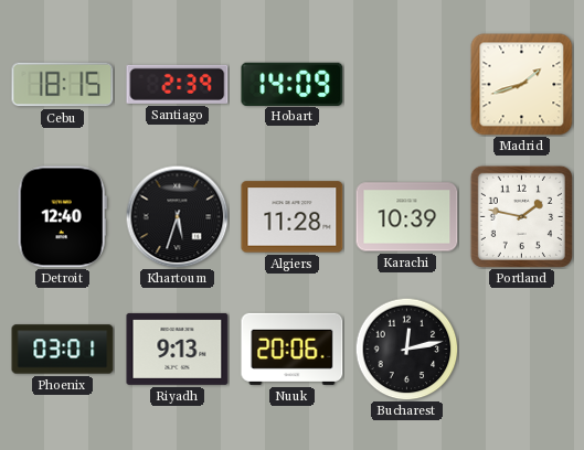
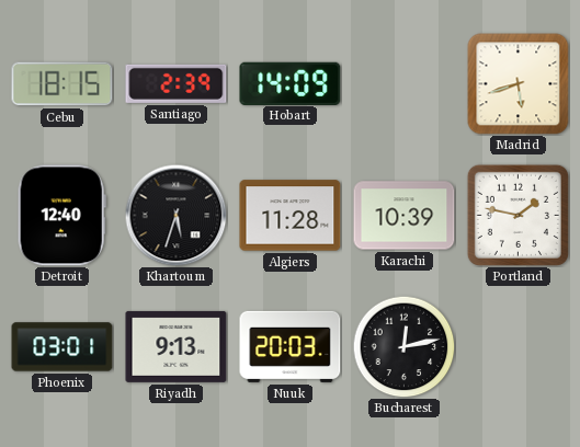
Madrid: 1:42 -> 5:42 (519, 84)
Nuuk: 20:06 -> 20:03 (291, 346)
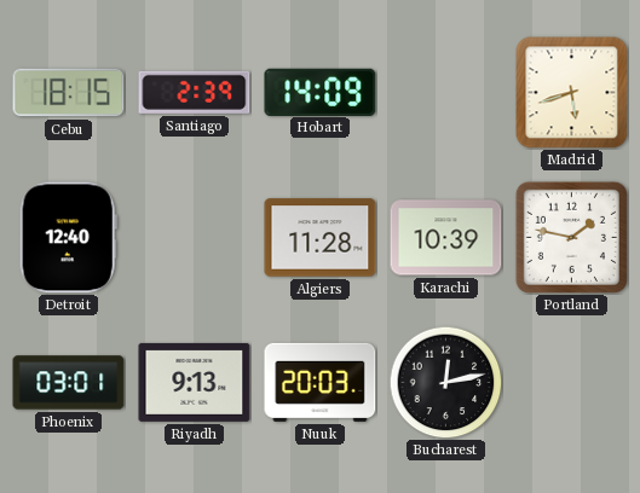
Khartoum: 5:33 -> none (175, 215)
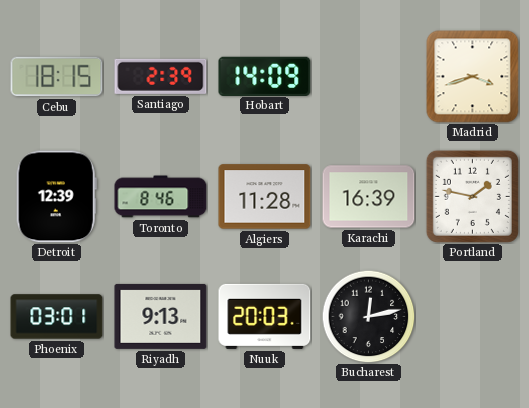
Madrid: 5:42 -> 3:42 (473, 77)
Detroit: 12:40 -> 12:39 (56, 197)
Toronto: none -> 8:46 (161, 197)
Karachi: 10:39 -> 16:39 (369, 197)
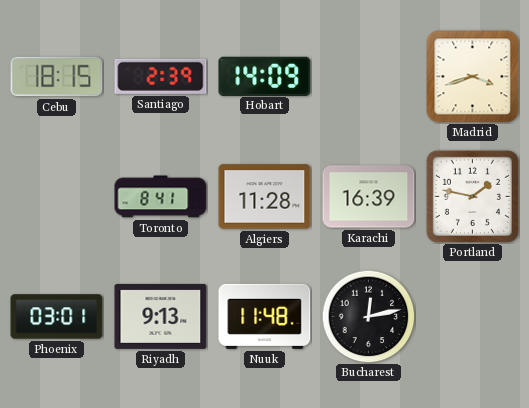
Detroit: 12:39 -> none (56, 197)
Toronto: 8:46 -> 8:41 (161, 197)
Nuuk: 20:03 -> 11:48 (265, 316)
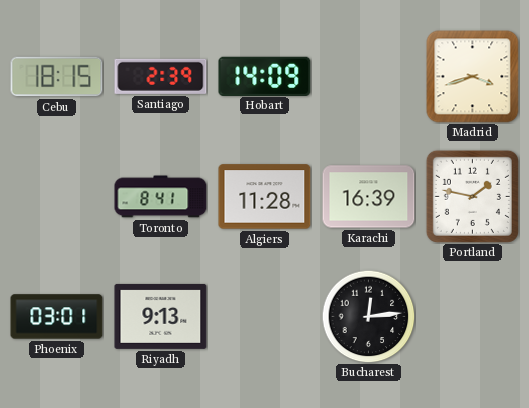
Nuuk: 11:48 -> none (265, 316)
Bucharest: 12:13 -> 12:14 (368, 316)
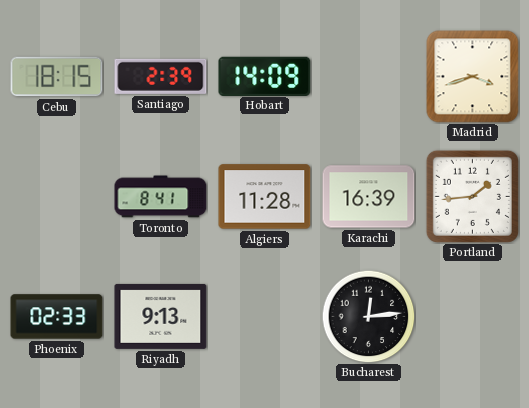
Portland: 1:47 -> 1:44 (472, 196)
Phoenix: 03:01 -> 02:33 (57, 317)
